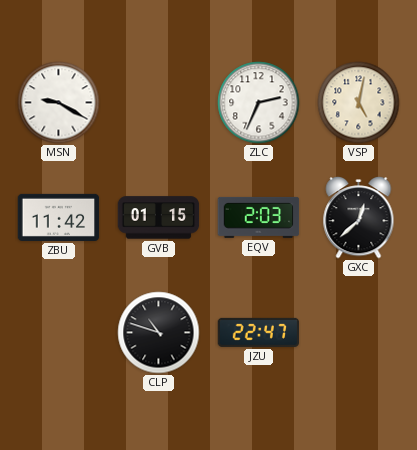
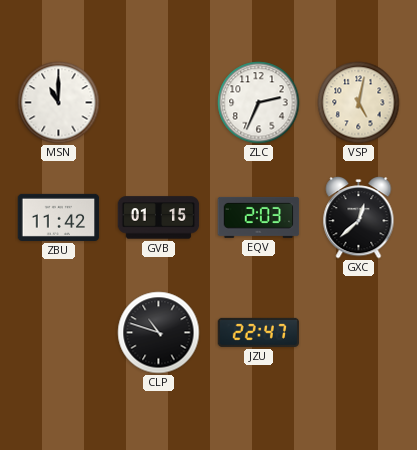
MSN: 9:20 -> 11:00 (59, 103)
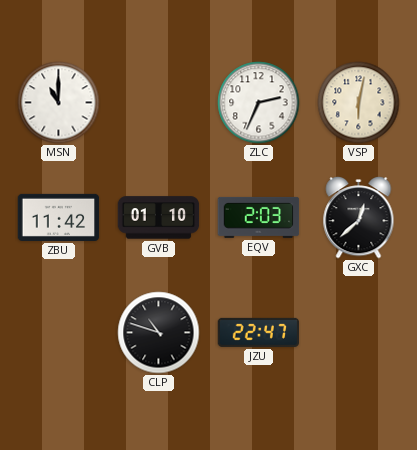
VSP: 5:02 -> 6:02 (359, 103)
GVB: 01:15 -> 01:10 (159, 218)
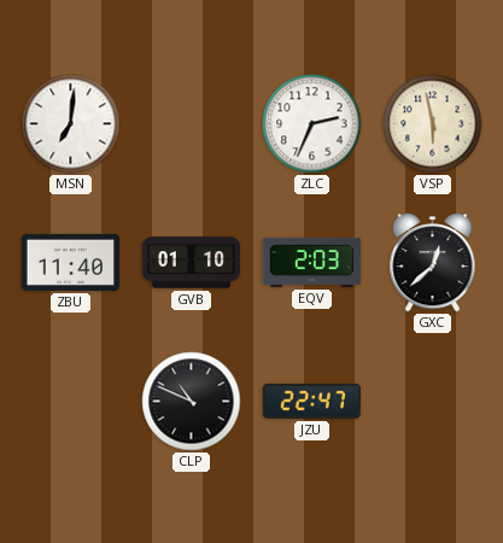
MSN: 11:00 -> 7:01 (71, 124)
VSP: 6:02 -> 5:58 (433, 124)
ZBU: 11:42 -> 11:40 (71, 262)
CLP: 10:48 -> 10:49 (192, 402)
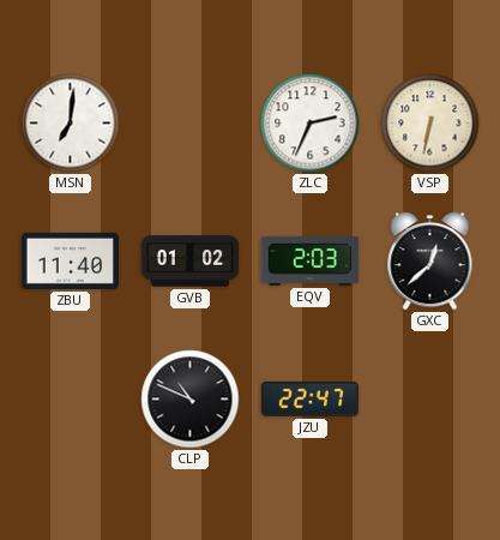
VSP: 5:58 -> 6:32 (430, 124)
GVB: 01:10 -> 01:02 (191, 262)
